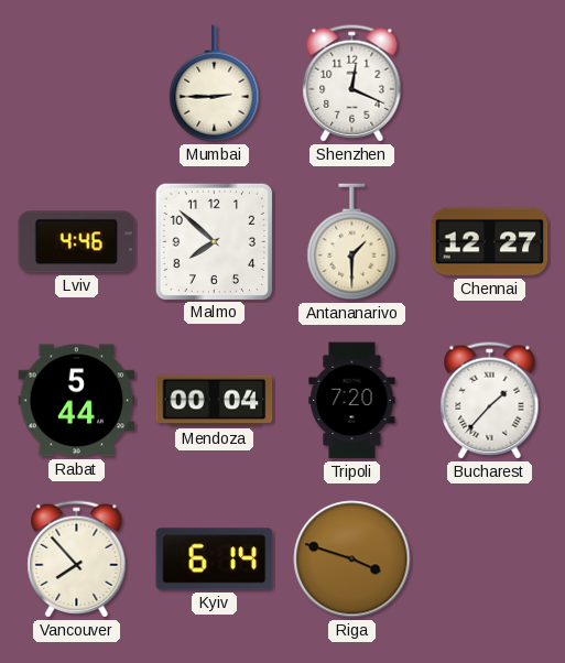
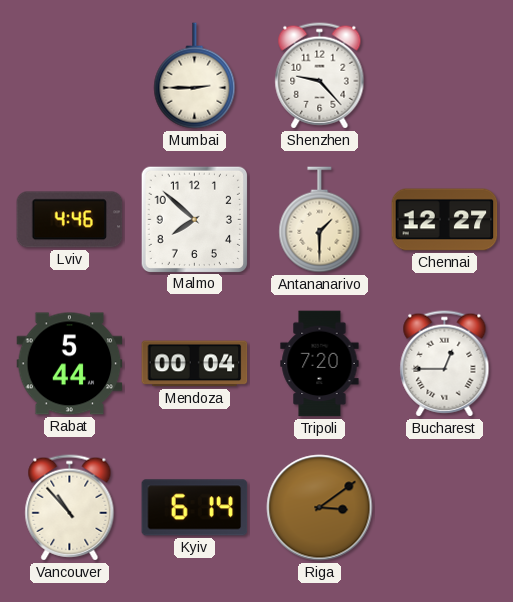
Shenzhen: 12:19 -> 9:23 (320, 76)
Bucharest: 1:37 -> 12:45 (445, 364)
Vancouver: 7:53 -> 10:53 (70, 508)
Riga: 3:48 -> 3:09 (320, 508)
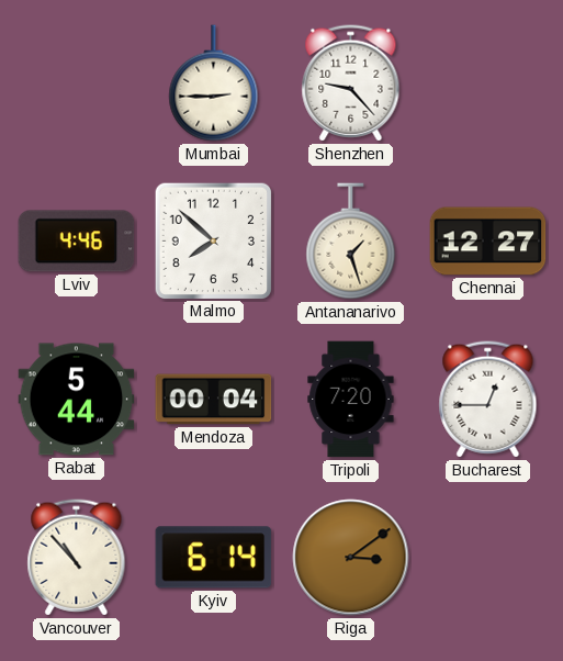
Antananarivo: 1:30 -> 1:27 (351, 242)
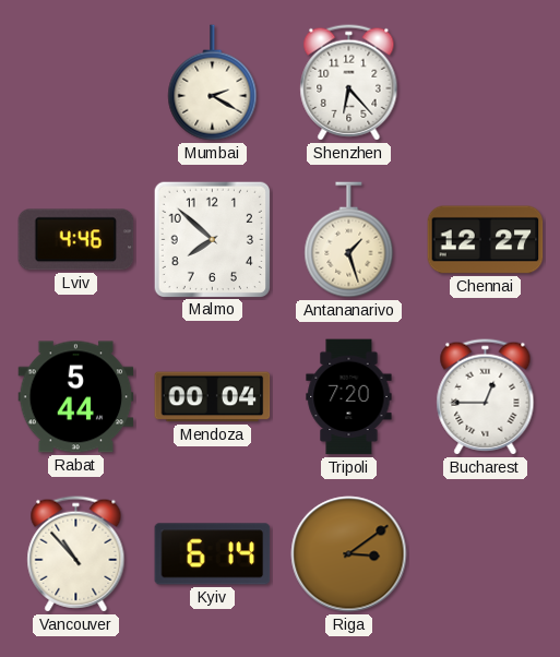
Mumbai: 2:45 -> 2:20 (213, 83)
Shenzhen: 9:23 -> 6:23 (349, 83)
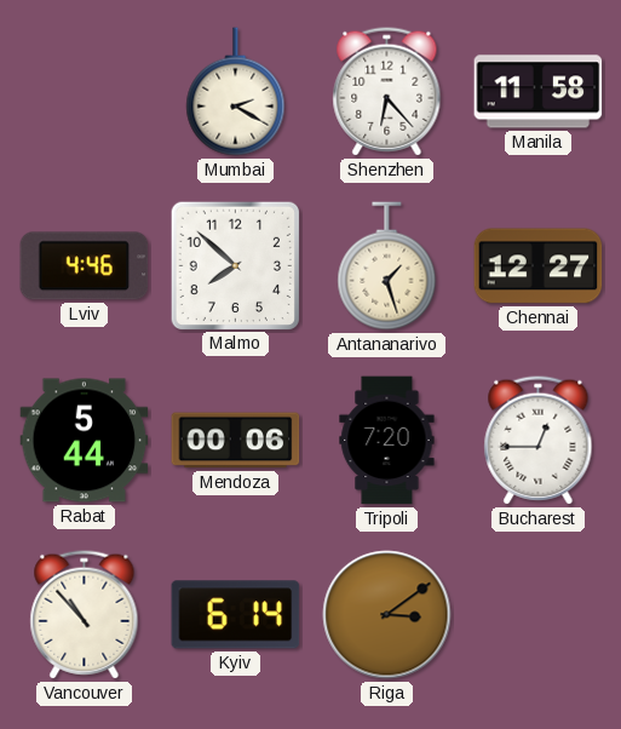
Manila: none -> 11:58 (539, 92)
Mendoza: 00:04 -> 00:06 (236, 441)
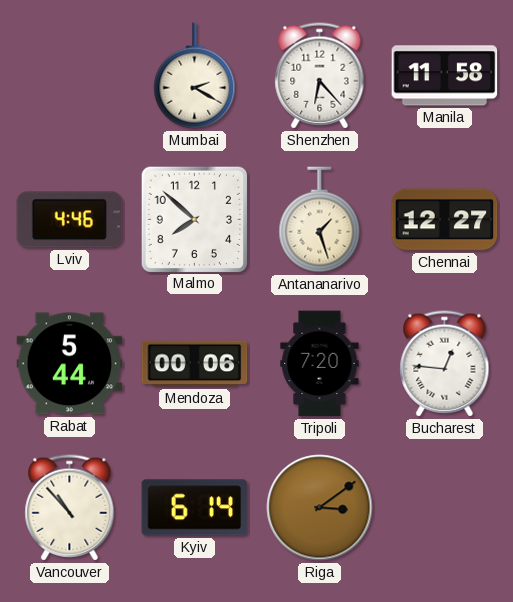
Bucharest: 12:45 -> 12:46 (445, 364)
